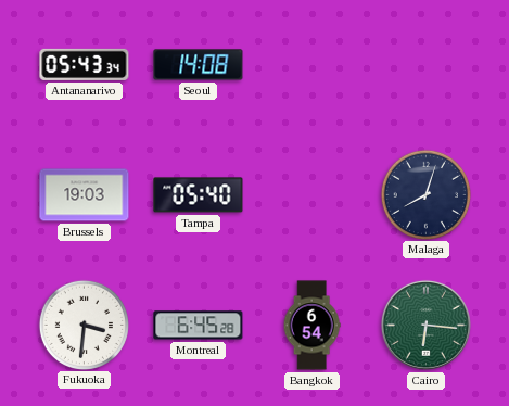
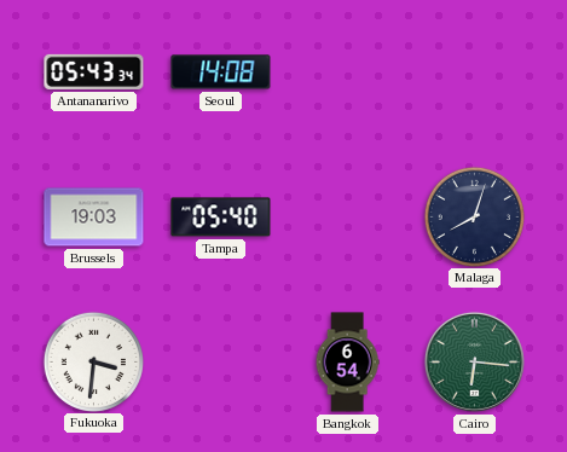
Montreal: 6:45 -> none (199, 326)
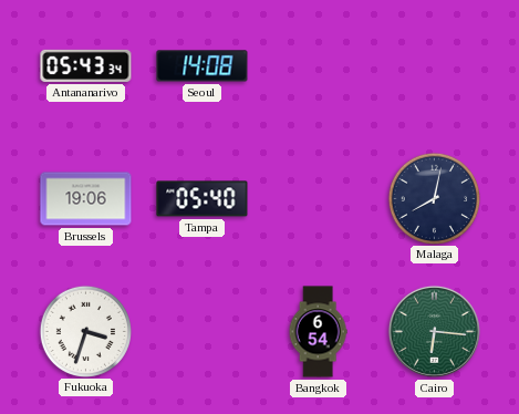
Brussels: 19:03 -> 19:06 (86, 199)
Malaga: 8:03 -> 8:02 (434, 198)
Fukuoka: 3:31 -> 3:33 (85, 331)
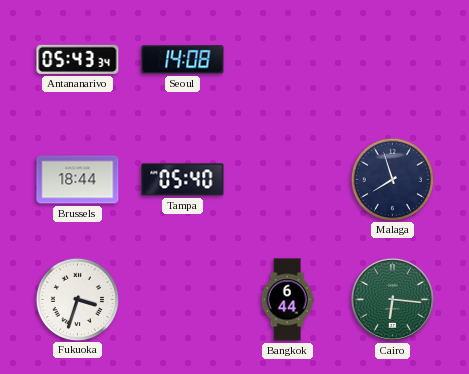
Brussels: 19:06 -> 18:44 (78, 180)
Malaga: 8:02 -> 7:57 (392, 179)
Bangkok: 6:54 -> 6:44 (287, 300)
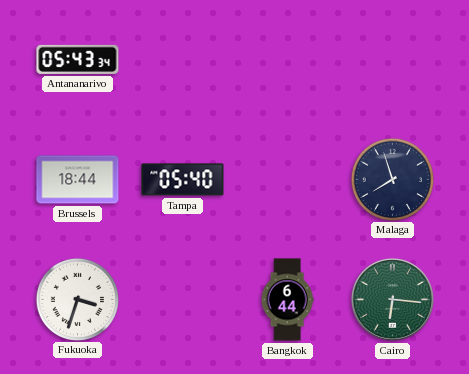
Seoul: 14:08 -> none (183, 60)
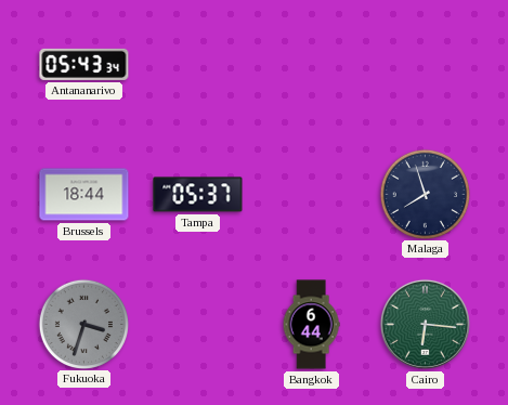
Tampa: 05:40 -> 05:37 (198, 195)
Fukuoka dial: white -> grey (83, 324)
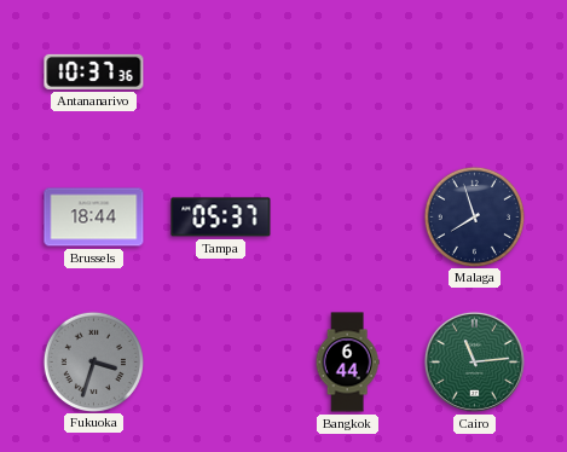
Antananarivo: 05:43 -> 10:37 (94, 71)
Cairo: 6:16 -> 11:14 (474, 361)
